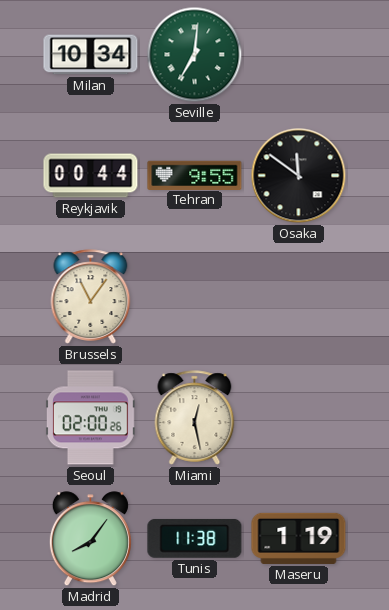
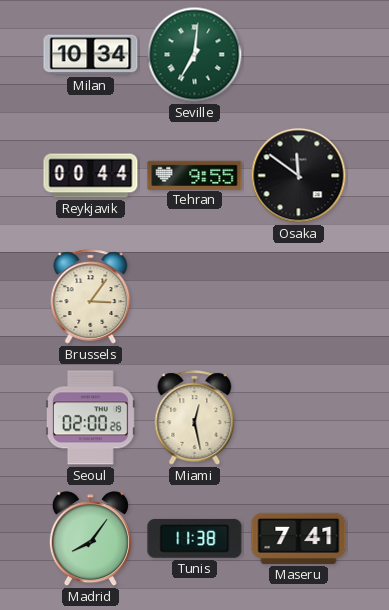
Brussels: 11:06 -> 3:06 (91, 297)
Maseru: 1:19 -> 7:41 (299, 538)
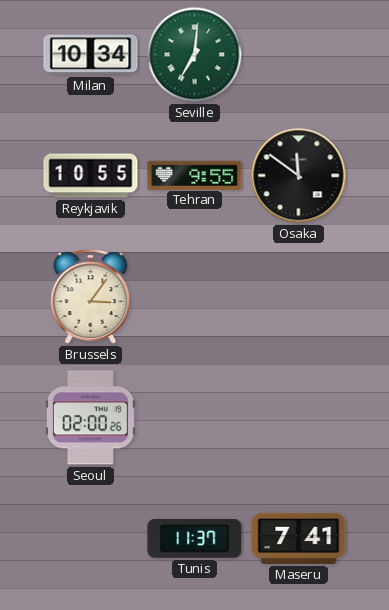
Reykjavik: 00:44 -> 10:55 (91, 176)
Miami: 12:28 -> none (195, 418)
Madrid: 8:06 -> none (90, 539)
Tunis: 11:38 -> 11:37 (195, 538)
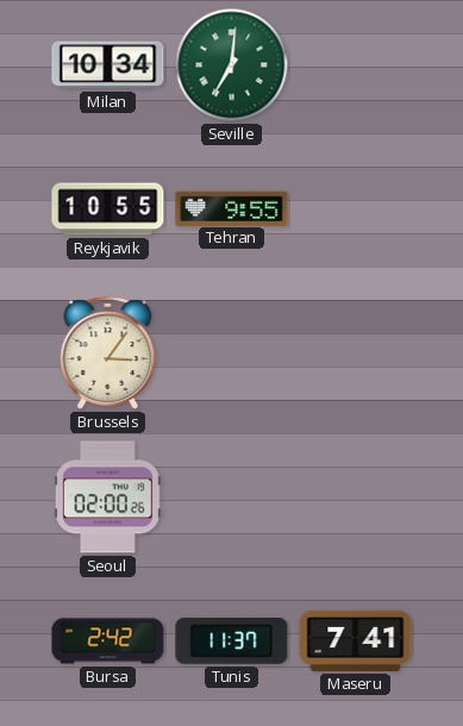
Osaka: 11:51 -> none (299, 176)
Bursa: none -> 2:42 (108, 641)
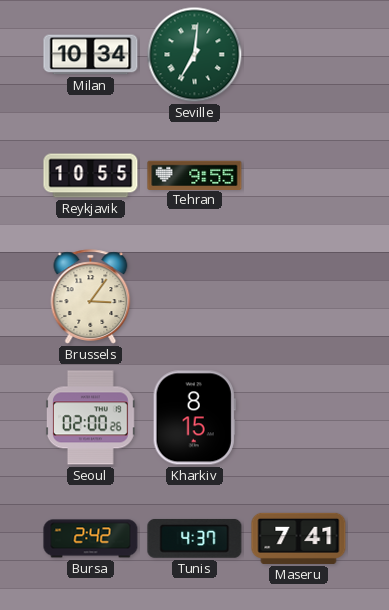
Kharkiv: none -> 8:15 (194, 418)
Tunis: 11:37 -> 4:37 (195, 538)
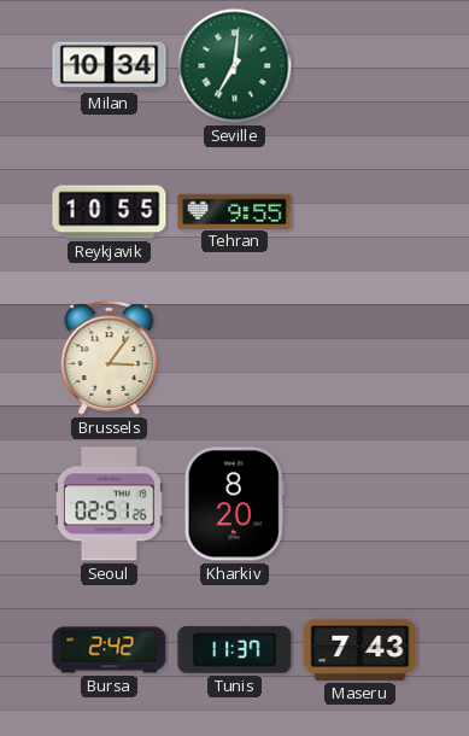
Seoul: 02:00 -> 02:51 (109, 504)
Kharkiv: 8:15 -> 8:20 (234, 504)
Tunis: 4:37 -> 11:37 (235, 649)
Maseru: 7:41 -> 7:43 (360, 649)
